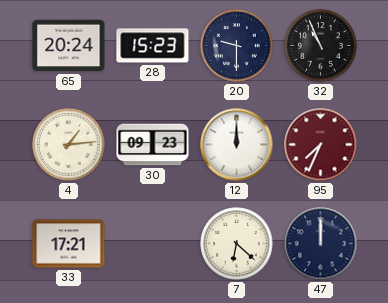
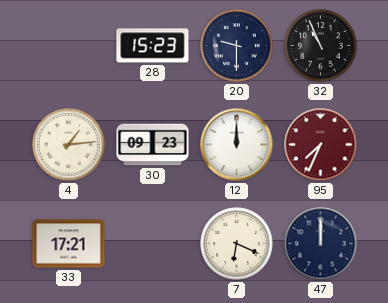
65: 20:24 -> none (69, 46)
7: 6:22 -> 6:19 (237, 244)
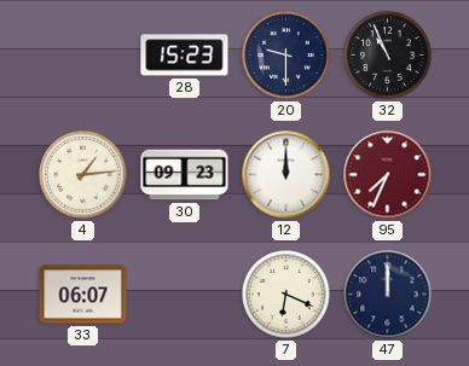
33: 17:21 -> 06:07 (83, 295)
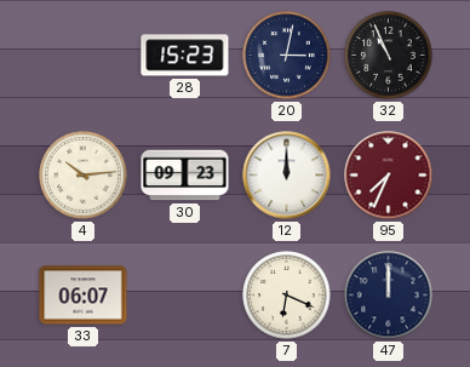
20: 9:30 -> 3:02 (287, 56)
4: 1:14 -> 10:14 (84, 176)
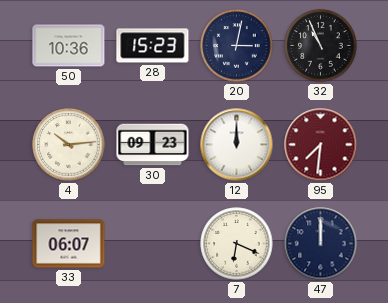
50: none -> 10:36 (69, 46)
95: 7:34 -> 7:31 (321, 145)
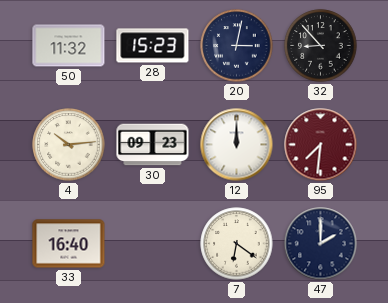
50: 10:36 -> 11:32 (69, 46)
32: 10:56 -> 8:53 (321, 46)
33: 06:07 -> 16:40 (69, 244)
7: 6:19 -> 6:21 (237, 244)
47: 12:00 -> 2:00 (321, 244)
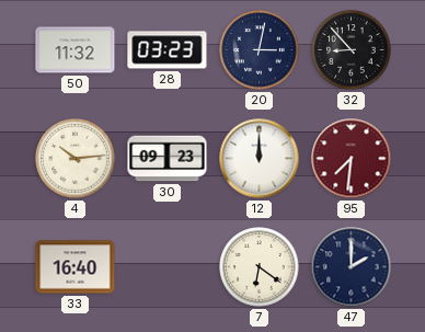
28: 15:23 -> 03:23 (168, 50)
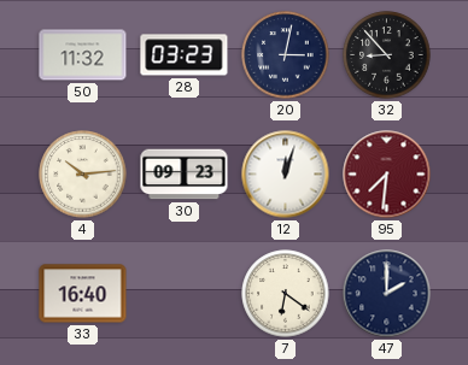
12: 12:00 -> 12:03 (286, 175)
